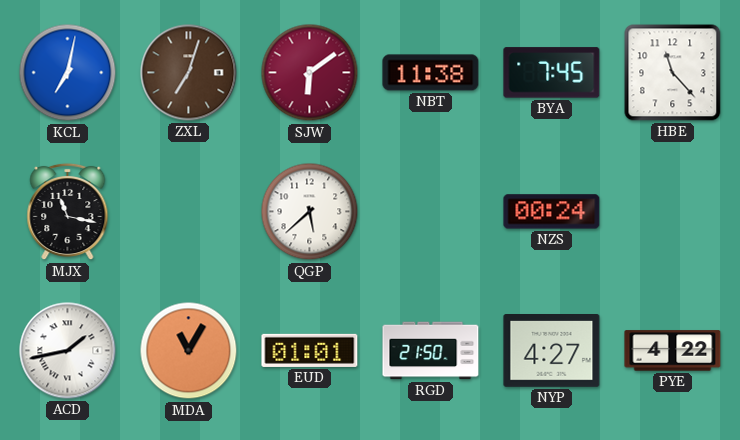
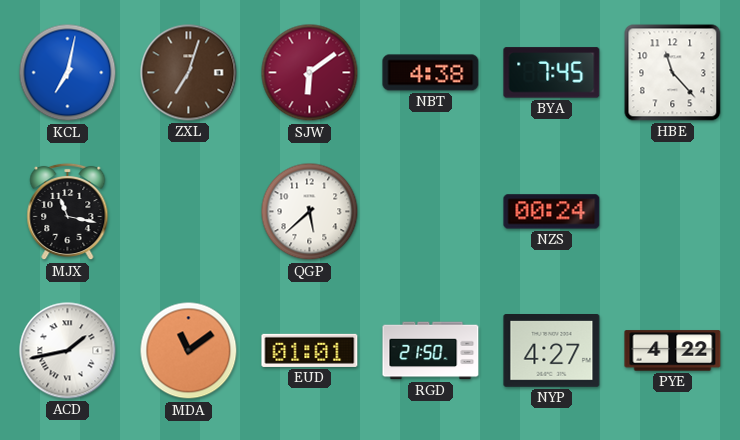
NBT: 11:38 -> 4:38 (431, 73)
MDA: 11:05 -> 11:09 (189, 351)
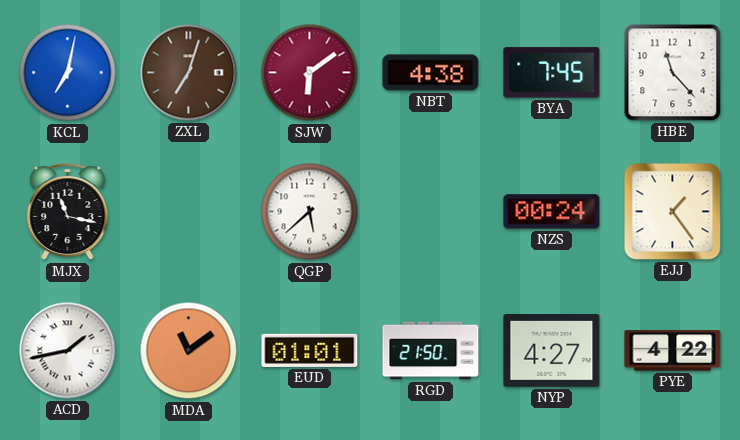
EJJ: none -> 1:24 (673, 212)
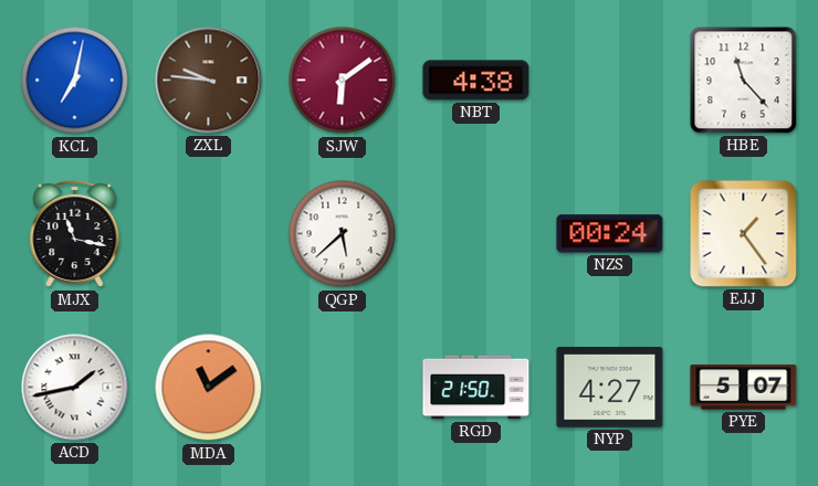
ZXL: 7:03 -> 9:46 (209, 81)
BYA: 7:45 -> none (552, 73)
EUD: 01:01 -> none (310, 350)
PYE: 4:22 -> 5:07 (744, 388)
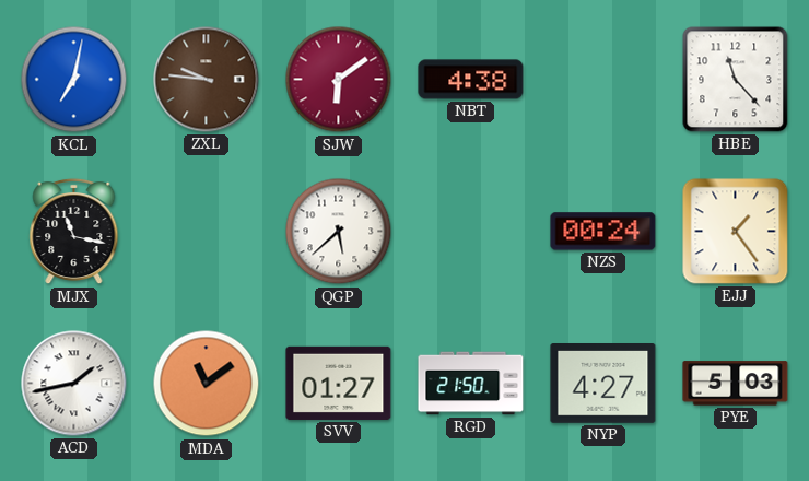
SVV: none -> 01:27 (339, 383)
PYE: 5:07 -> 5:03 (736, 384)
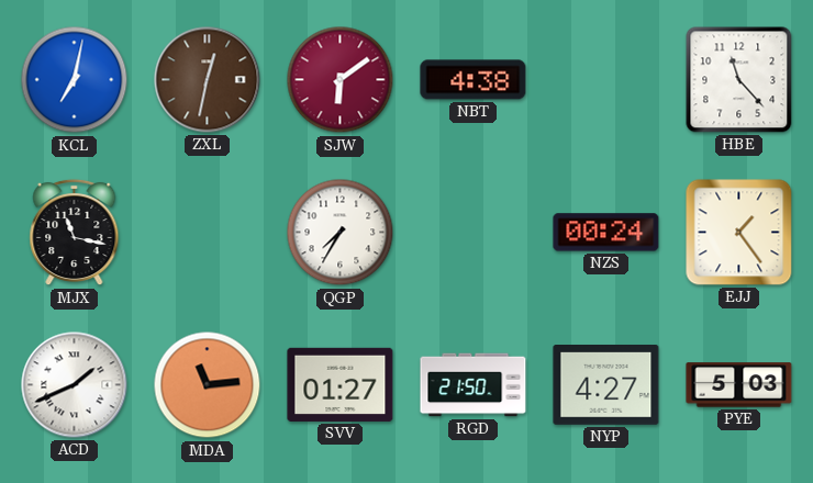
ZXL: 9:46 -> 12:32 (208, 80)
QGP: 5:38 -> 7:35 (341, 233)
ACD: 1:43 -> 1:41 (75, 385)
MDA: 11:09 -> 11:14 (208, 385)
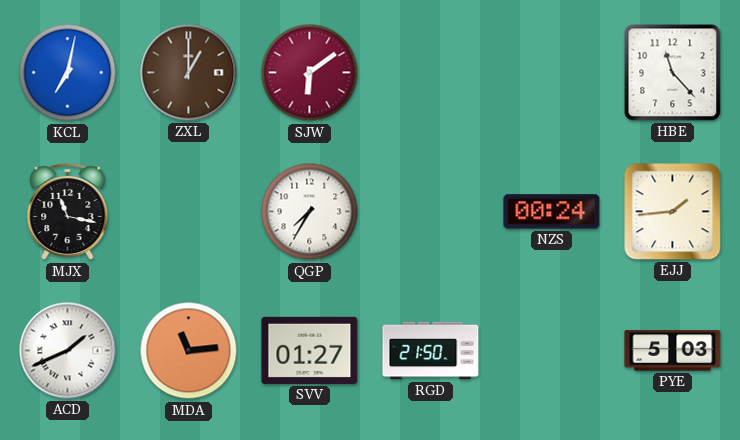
ZXL: 12:32 -> 1:00 (189, 73)
NBT: 4:38 -> none (474, 80)
EJJ: 1:24 -> 1:44 (673, 212)
NYP: 4:27 -> none (606, 385)
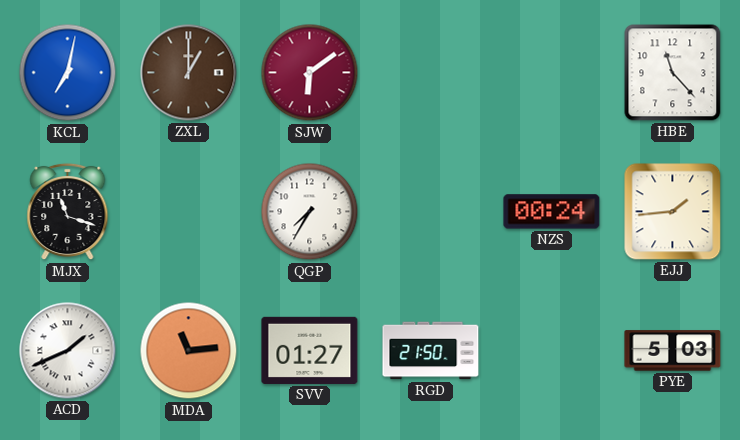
MJX: 11:17 -> 11:18 (68, 212)
